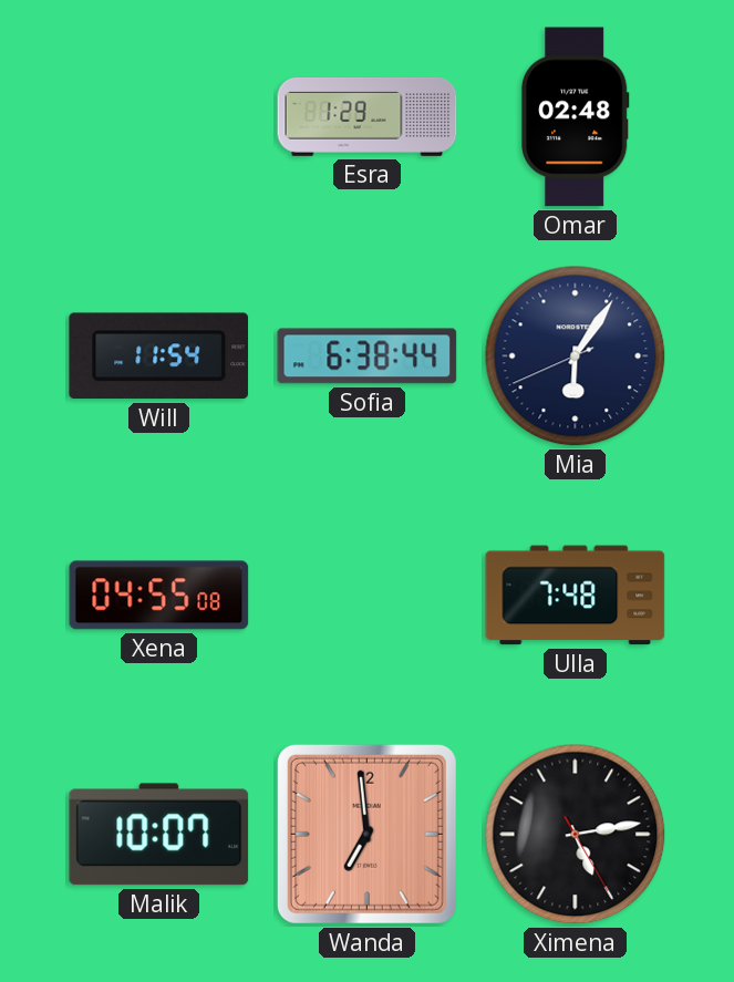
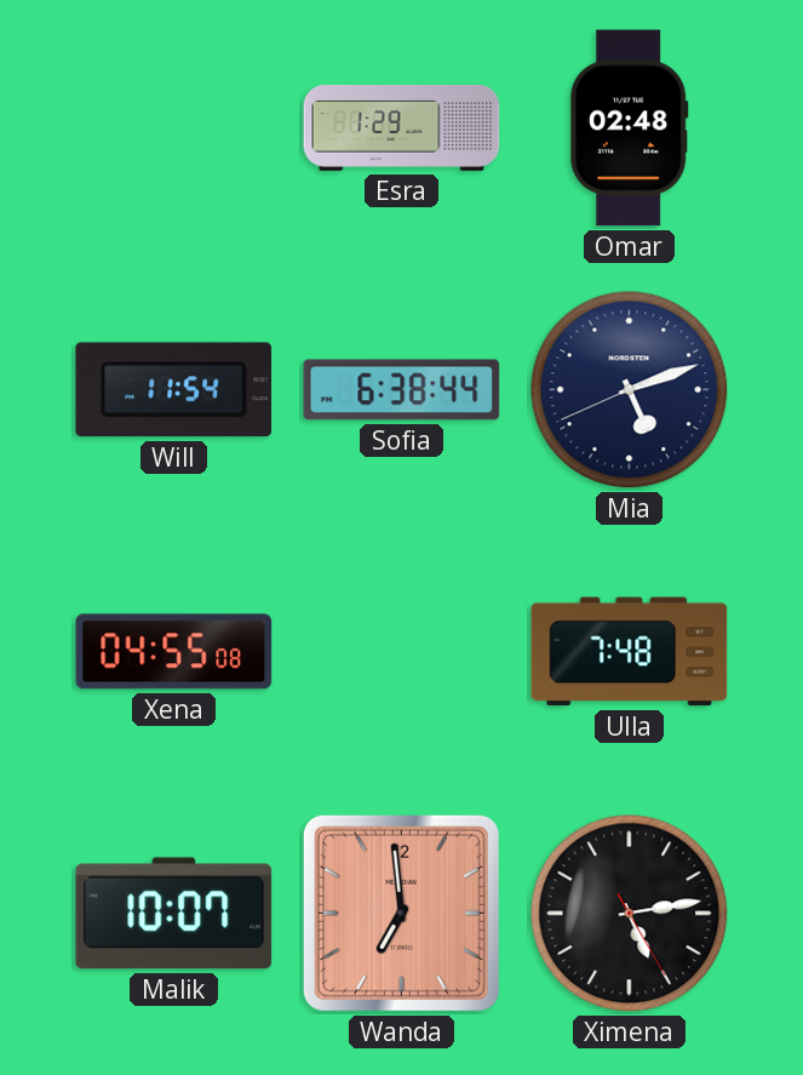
Mia: 6:05 -> 5:11 (630, 390)
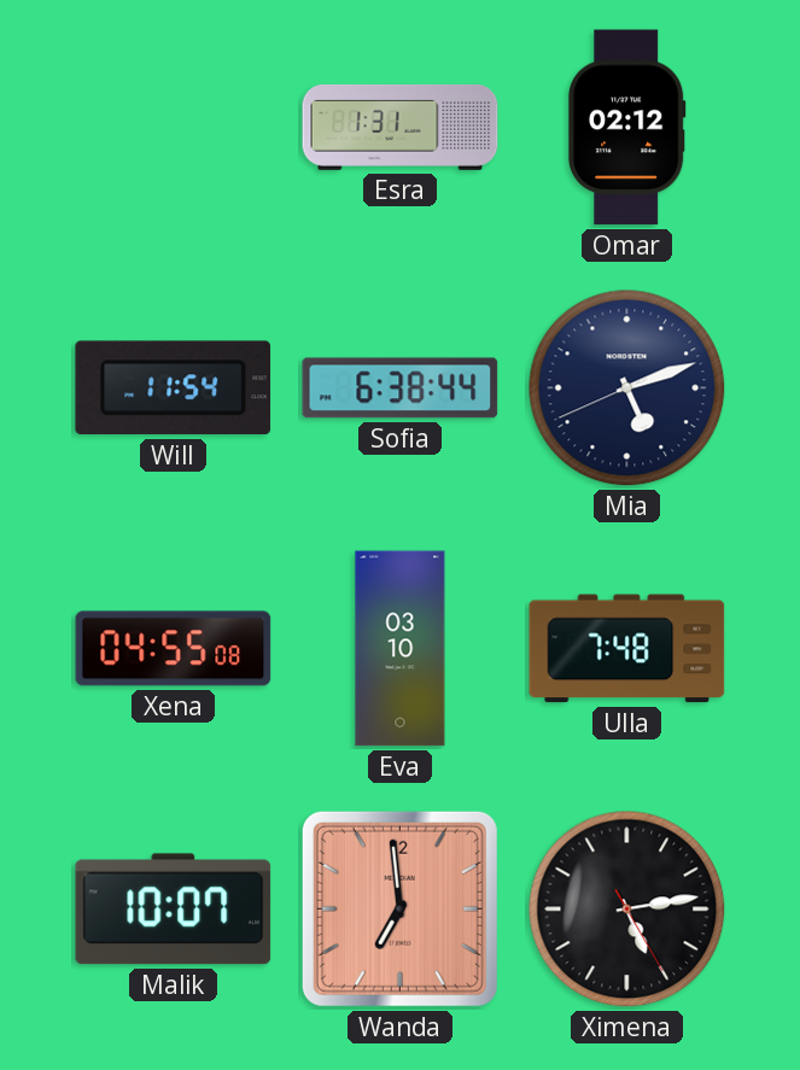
Esra: 1:29 -> 1:31 (401, 128)
Omar: 02:48 -> 02:12 (626, 128)
Eva: none -> 03:10 (401, 649)
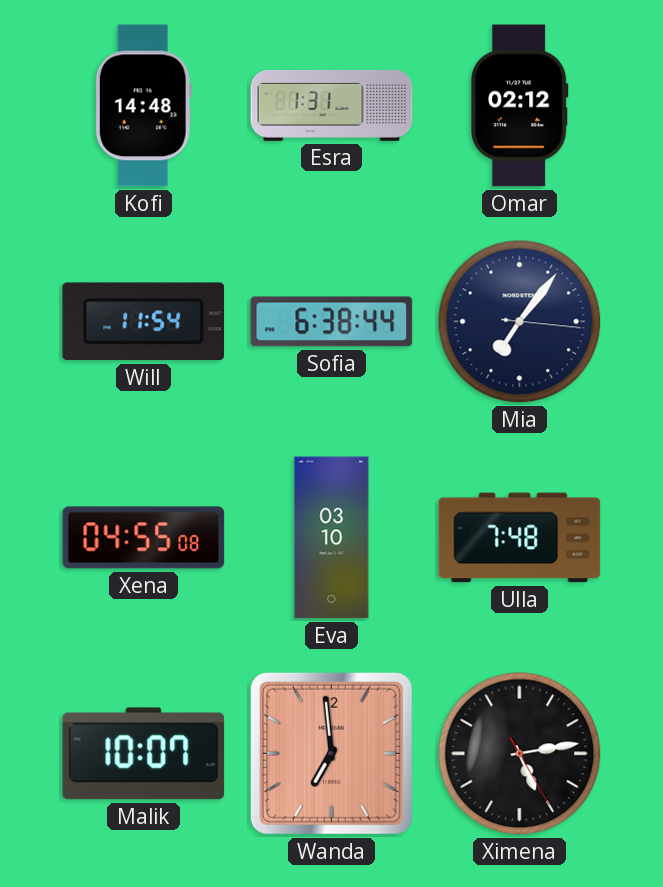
Kofi: none -> 14:48 (143, 106)
Mia: 5:11 -> 7:06 (520, 322)
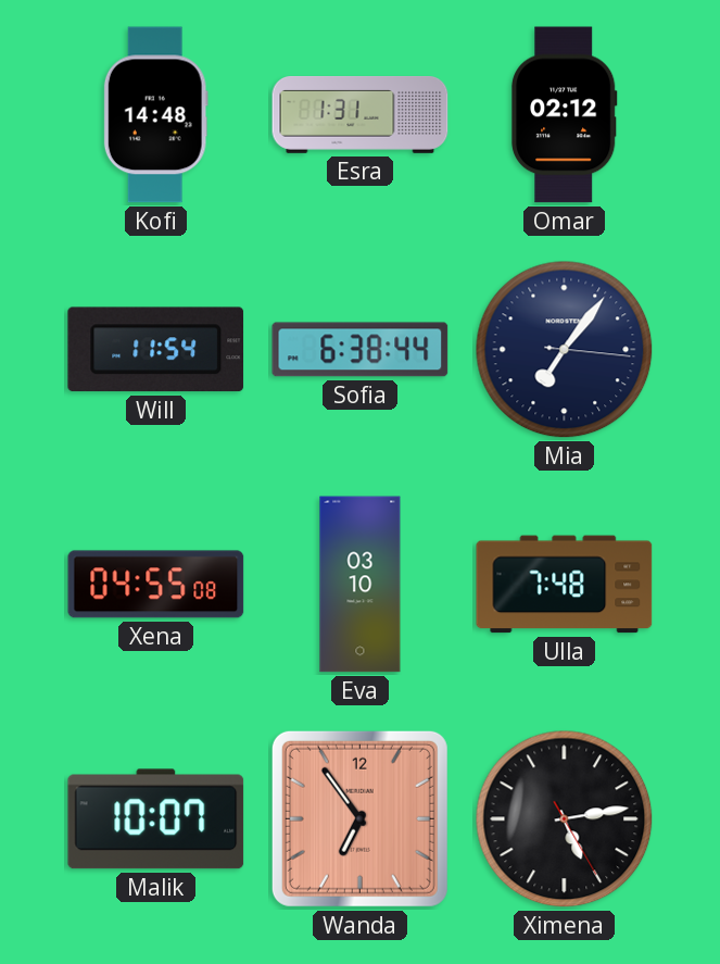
Wanda: 6:59 -> 6:54 (359, 818)
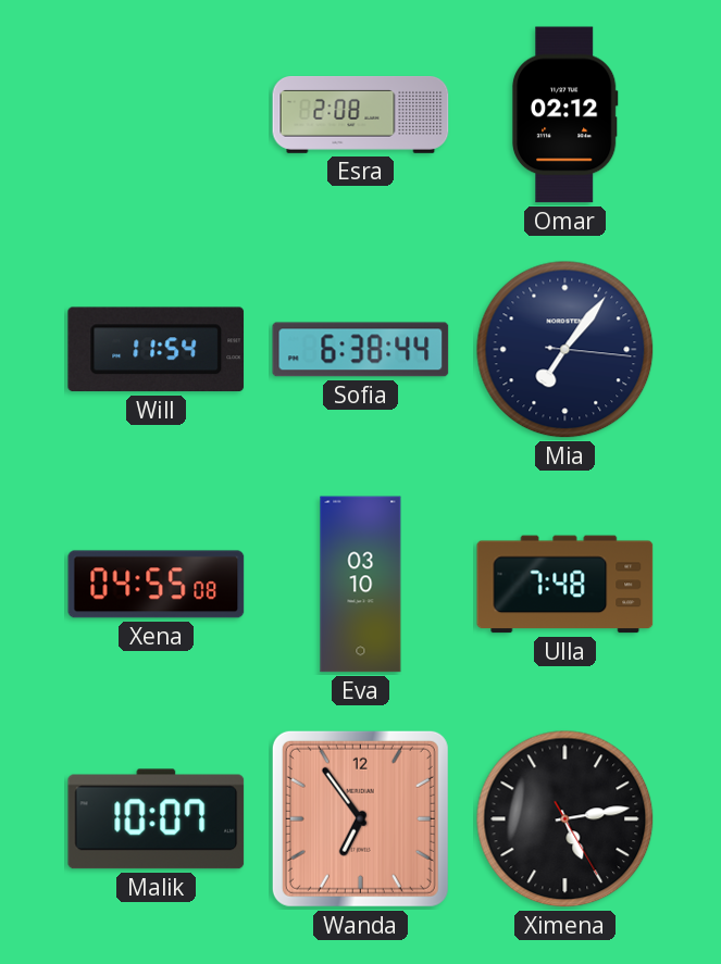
Kofi: 14:48 -> none (155, 115)
Esra: 1:31 -> 2:08 (361, 115)
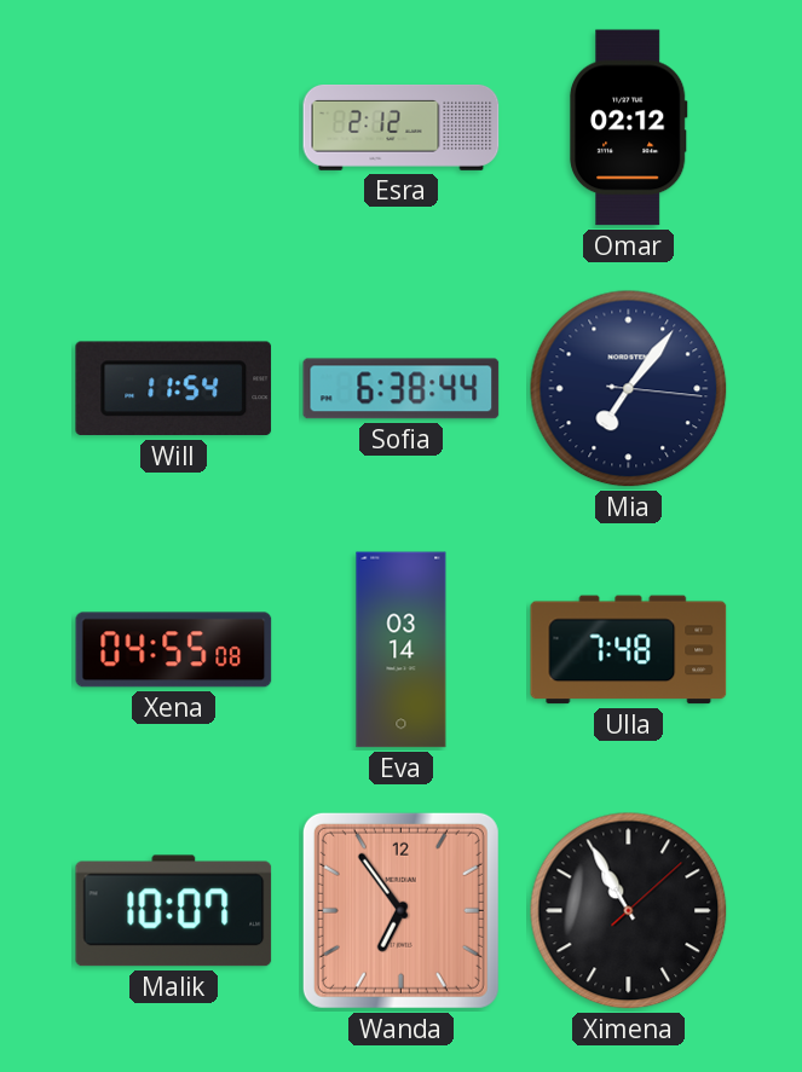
Esra: 2:08 -> 2:12 (402, 128)
Eva: 03:10 -> 03:14 (402, 650)
Ximena: 5:13 -> 10:55 (629, 911)
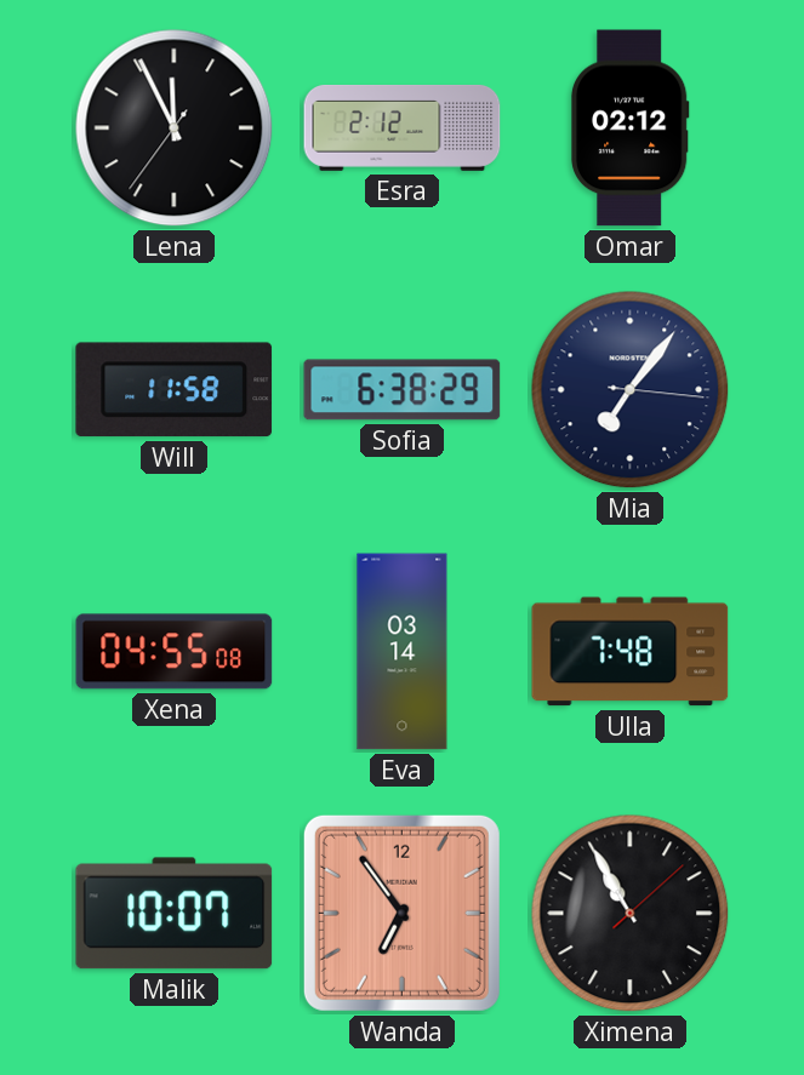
Lena: none -> 11:55 (175, 128)
Will: 11:54 -> 11:58 (175, 390)
Sofia: 6:38:44 -> 6:38:29 (403, 390)
